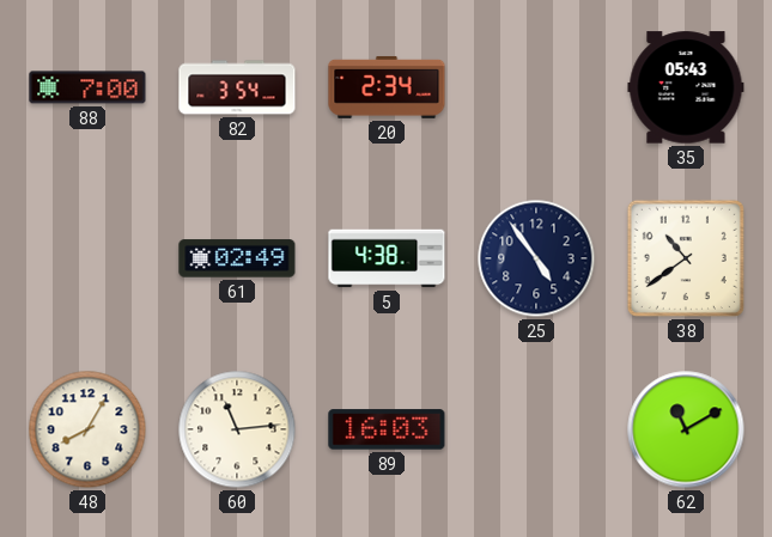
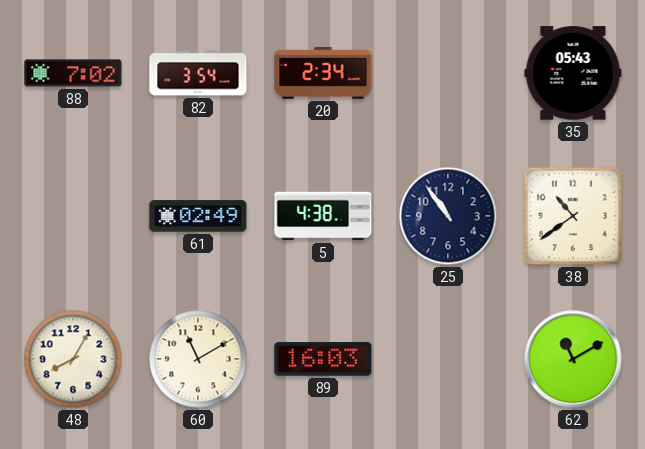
88: 7:00 -> 7:02 (73, 73)
25: 4:54 -> 10:54 (448, 216)
60: 11:14 -> 11:10 (198, 359)
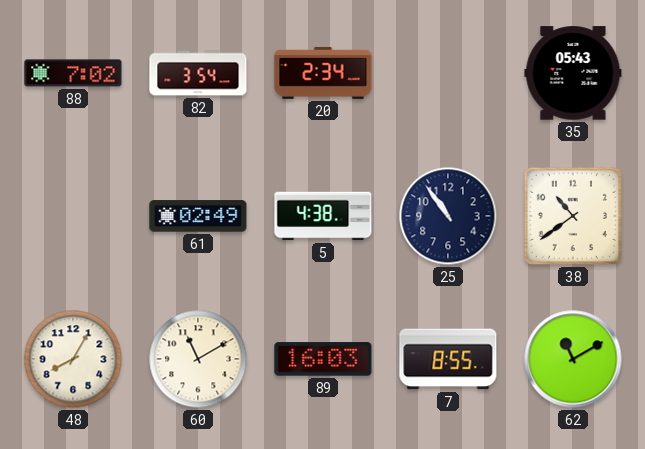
7: none -> 8:55 (448, 359)
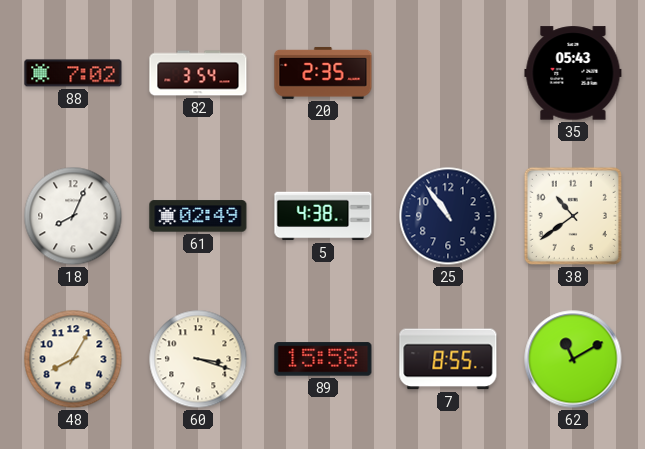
20: 2:34 -> 2:35 (323, 73)
18: none -> 8:04 (73, 216)
60: 11:10 -> 3:18 (198, 359)
89: 16:03 -> 15:58 (323, 359)
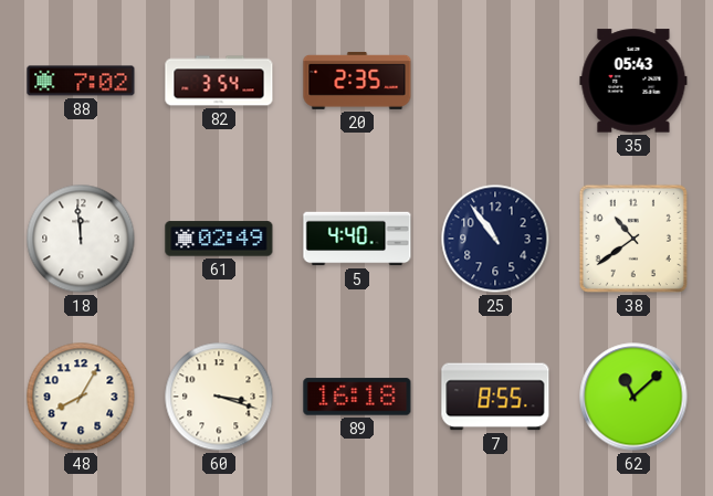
18: 8:04 -> 11:59 (81, 239)
5: 4:38 -> 4:40 (357, 239)
89: 15:58 -> 16:18 (357, 397)
62: 11:10 -> 11:08 (633, 397)
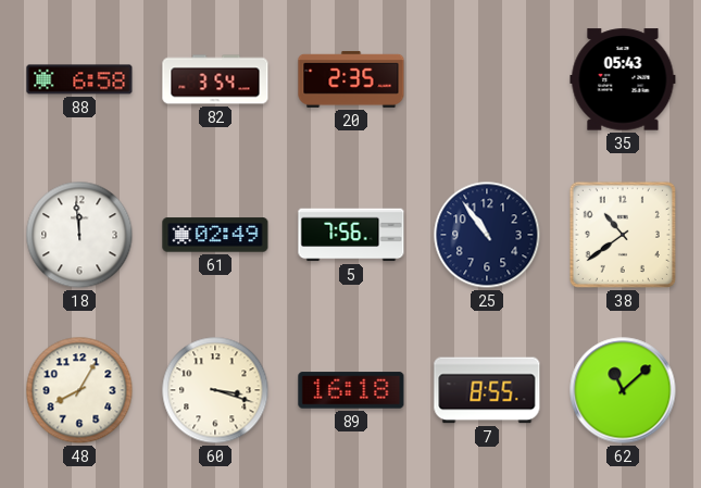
88: 7:02 -> 6:58 (79, 79)
5: 4:40 -> 7:56 (351, 235)
